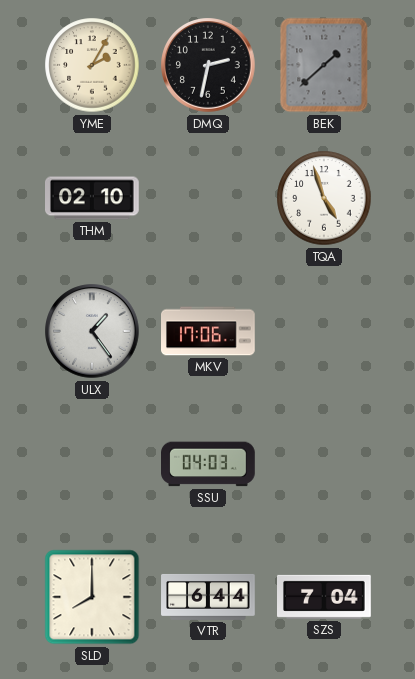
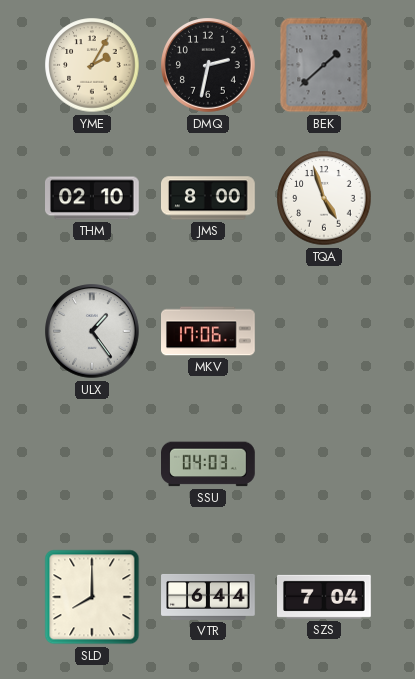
JMS: none -> 8:00 (209, 198)
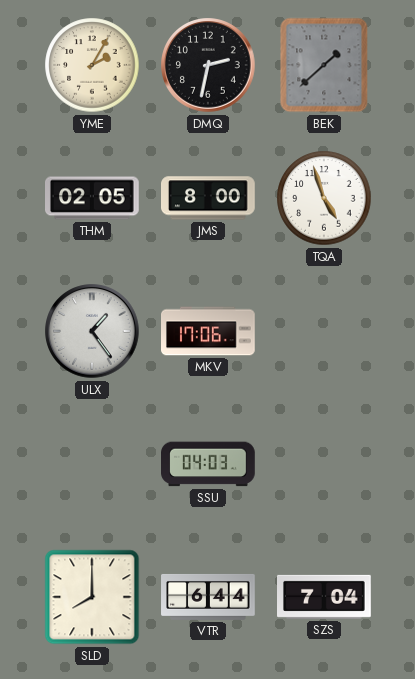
THM: 02:10 -> 02:05 (93, 198)
